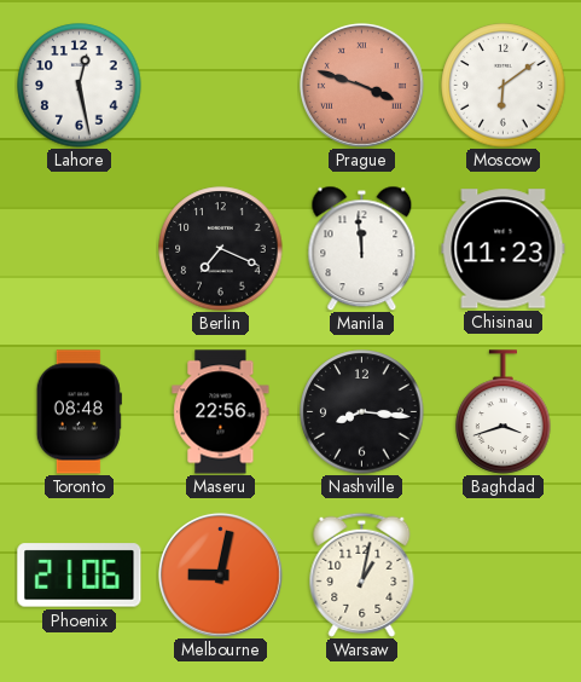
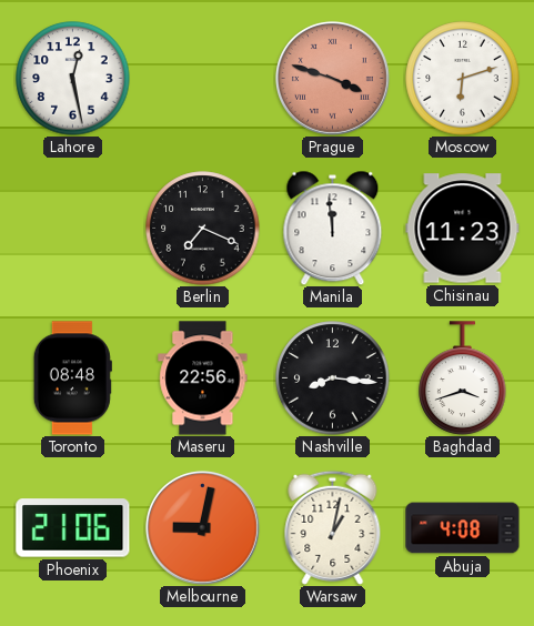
Moscow: 6:09 -> 6:12 (463, 79)
Abuja: none -> 4:08 (463, 528)
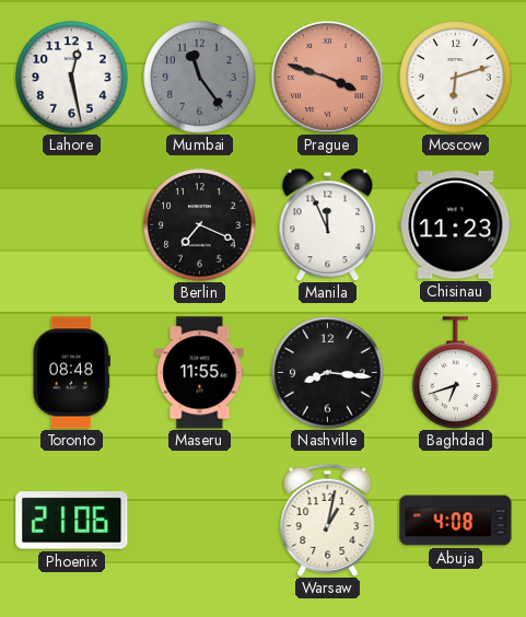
Mumbai: none -> 11:24 (200, 78)
Manila: 11:59 -> 11:56 (328, 224)
Maseru: 22:56 -> 11:55 (200, 373)
Baghdad: 3:42 -> 6:42 (456, 373)
Melbourne: 9:02 -> none (202, 527)
